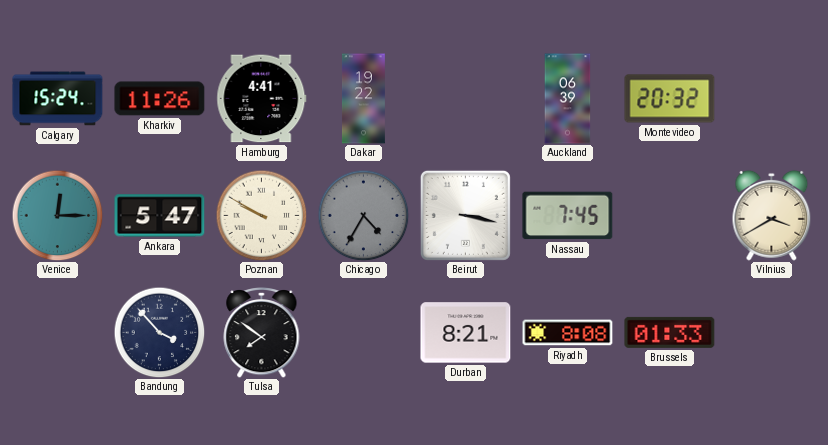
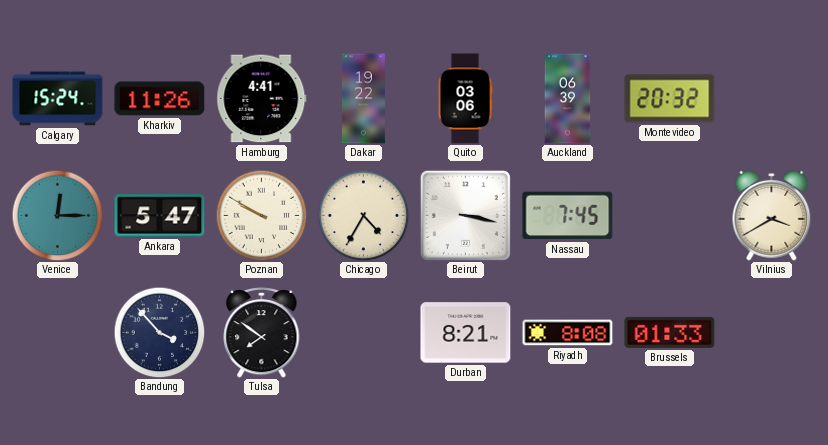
Quito: none -> 03:06 (465, 99)
Chicago dial: grey -> cream (363, 215)
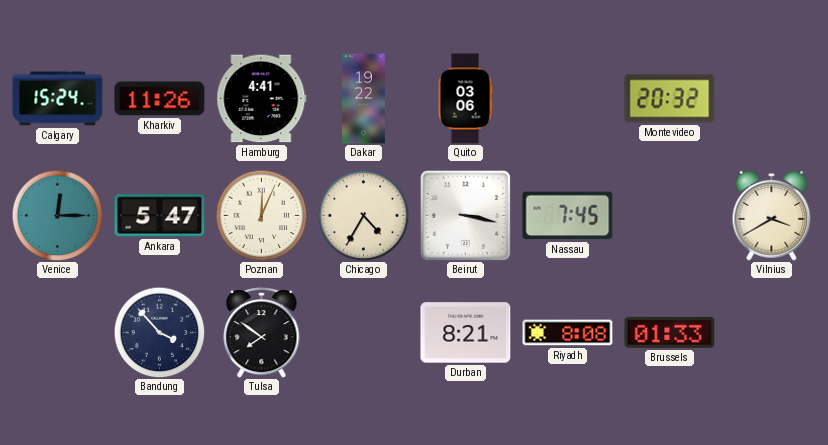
Auckland: 06:39 -> none (568, 99)
Poznan: 9:50 -> 12:04 (261, 215)
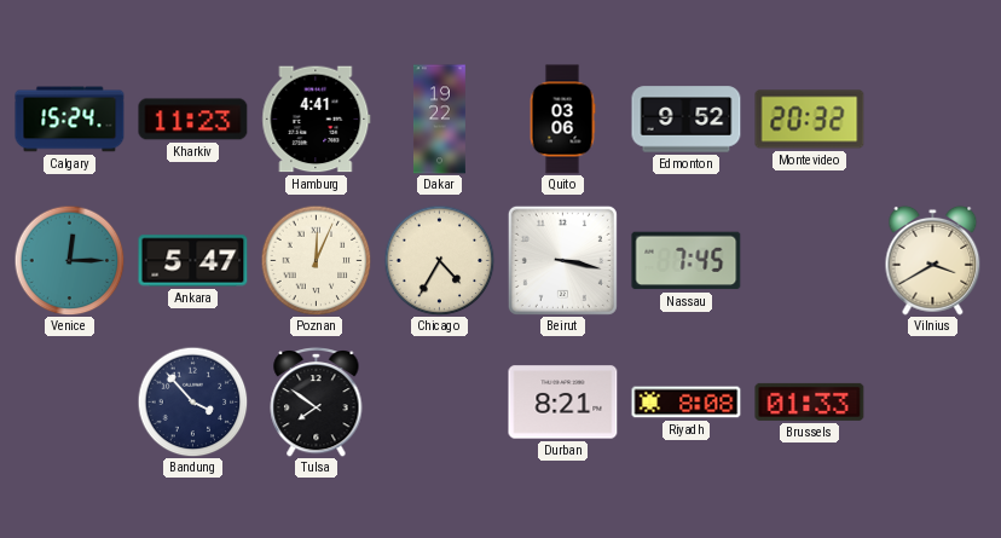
Kharkiv: 11:26 -> 11:23 (193, 120)
Edmonton: none -> 9:52 (687, 120)
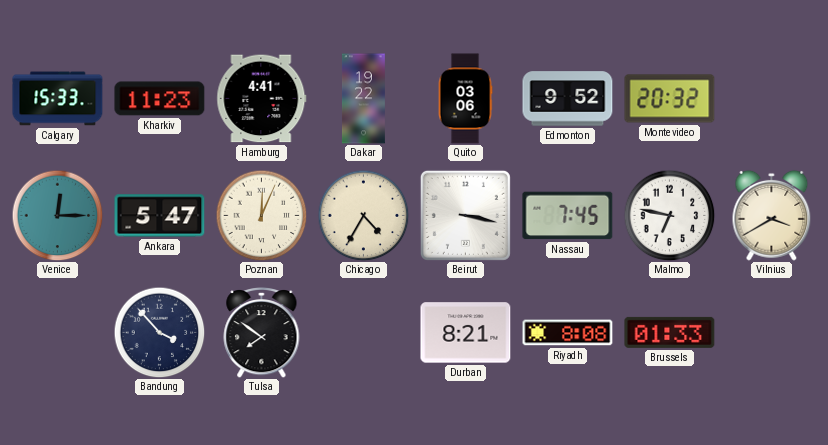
Calgary: 15:24 -> 15:33 (58, 99)
Malmo: none -> 6:47 (669, 215)
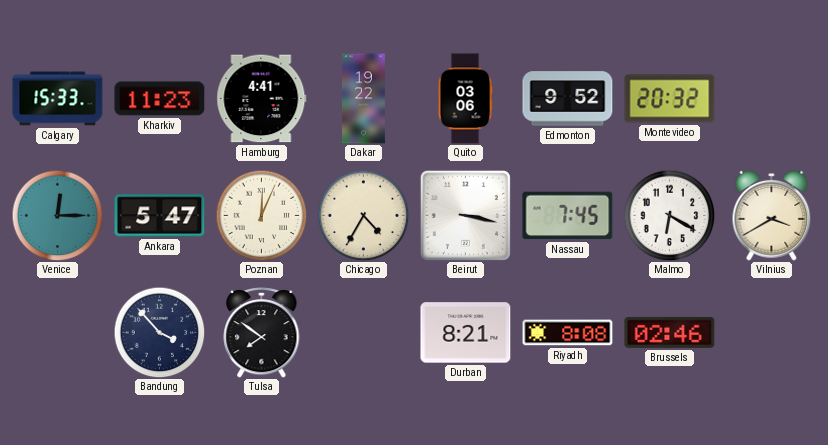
Malmo: 6:47 -> 6:20 (669, 215)
Brussels: 01:33 -> 02:46 (670, 332)
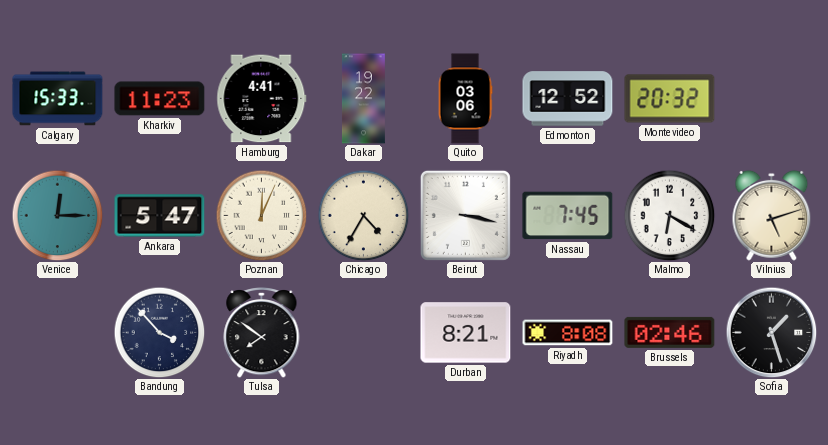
Edmonton: 9:52 -> 12:52 (568, 99)
Vilnius: 3:40 -> 5:12 (772, 215)
Sofia: none -> 1:27 (771, 332)
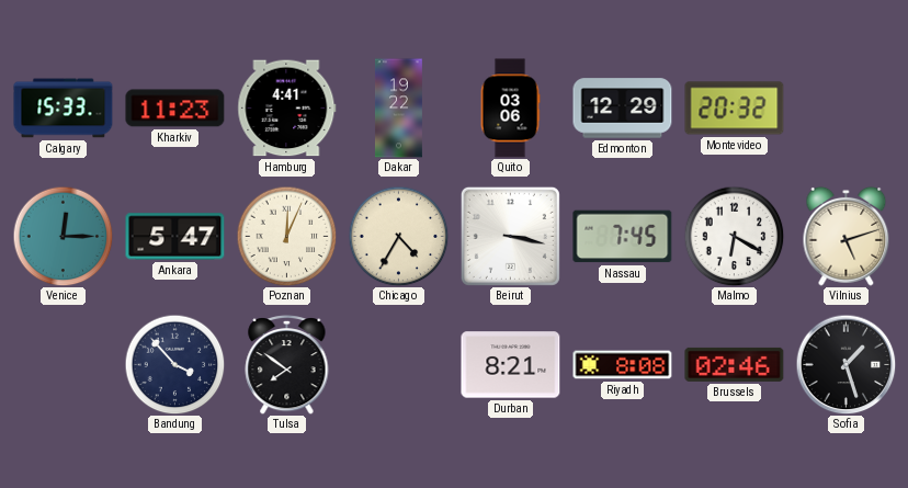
Edmonton: 12:52 -> 12:29 (623, 109)
